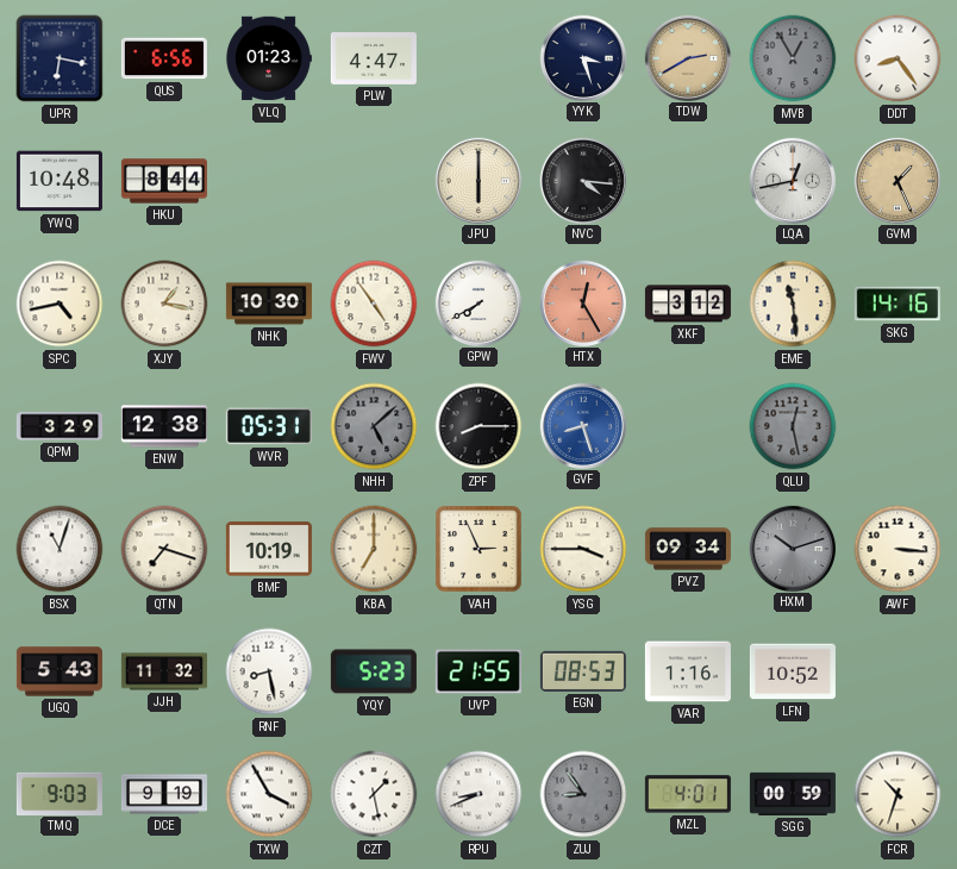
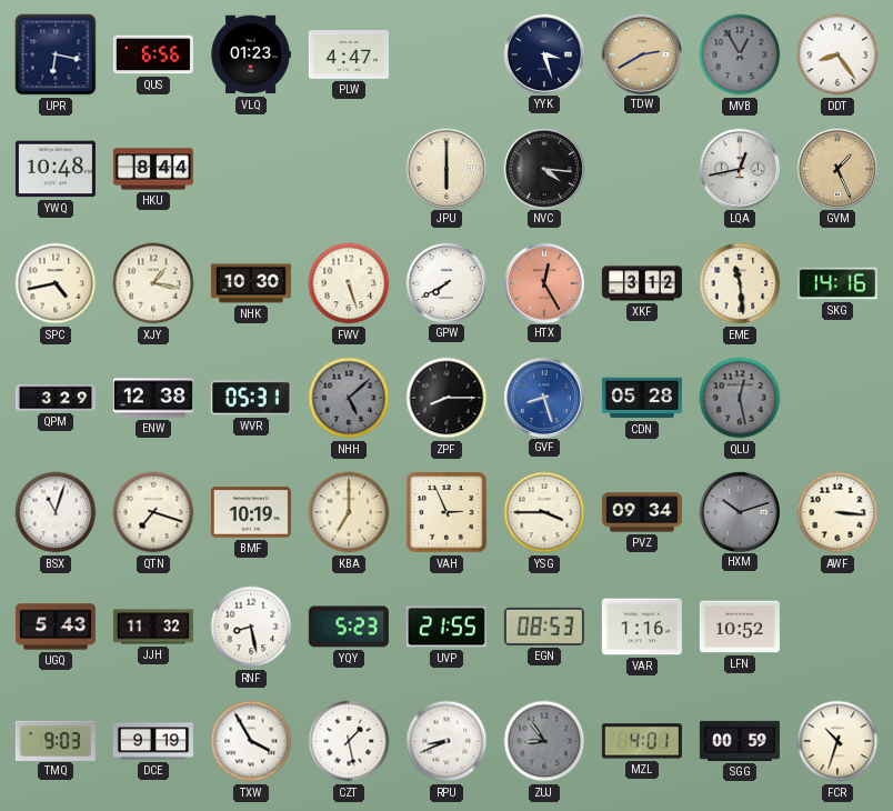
FWV: 4:54 -> 5:27 (349, 283)
CDN: none -> 05:28 (642, 398)
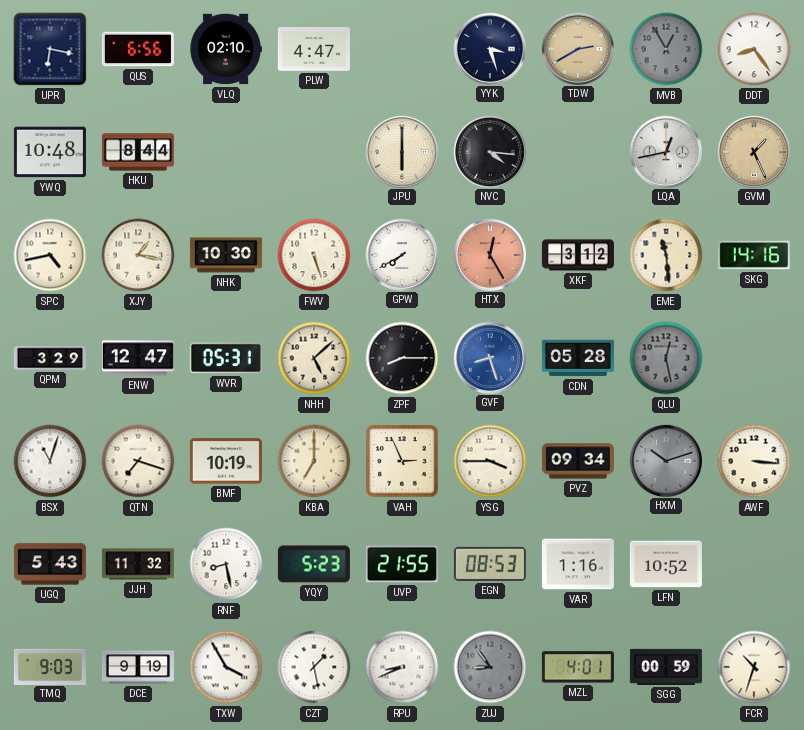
VLQ: 01:23 -> 02:10 (226, 49)
ENW: 12:38 -> 12:47 (138, 358)
NHH dial: grey -> cream (314, 358)
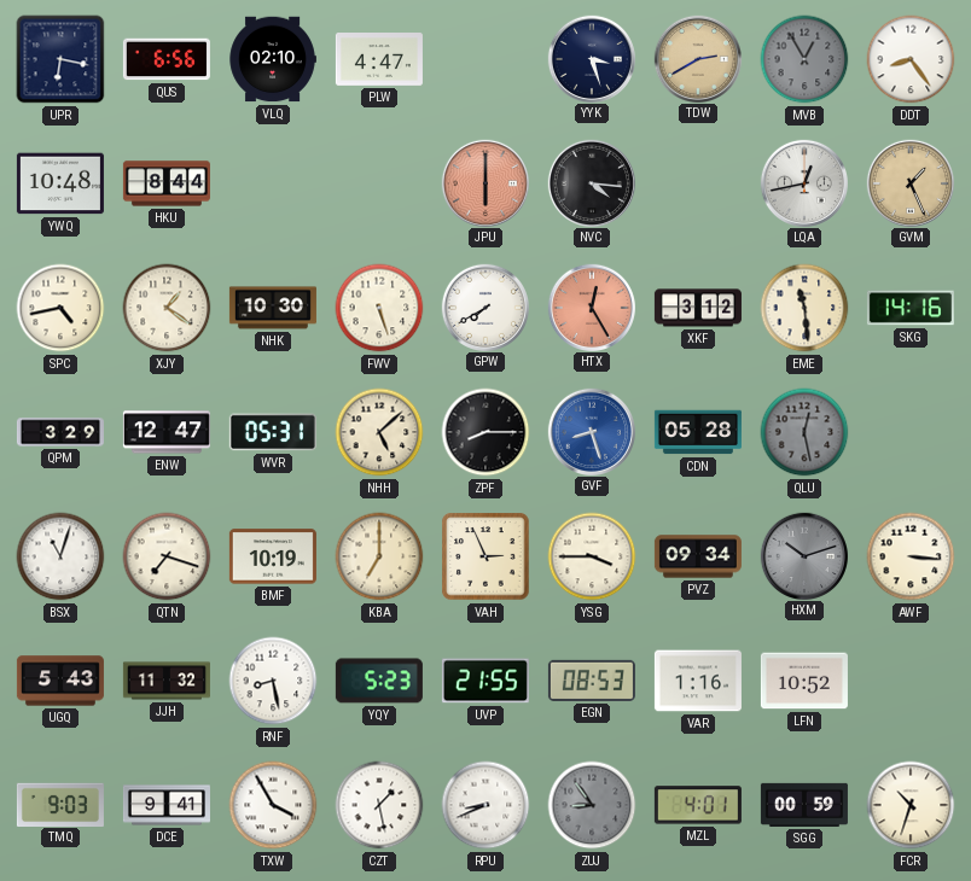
JPU dial: cream -> salmon (484, 182)
XJY: 1:17 -> 1:21 (167, 308)
DCE: 9:19 -> 9:41 (167, 805)
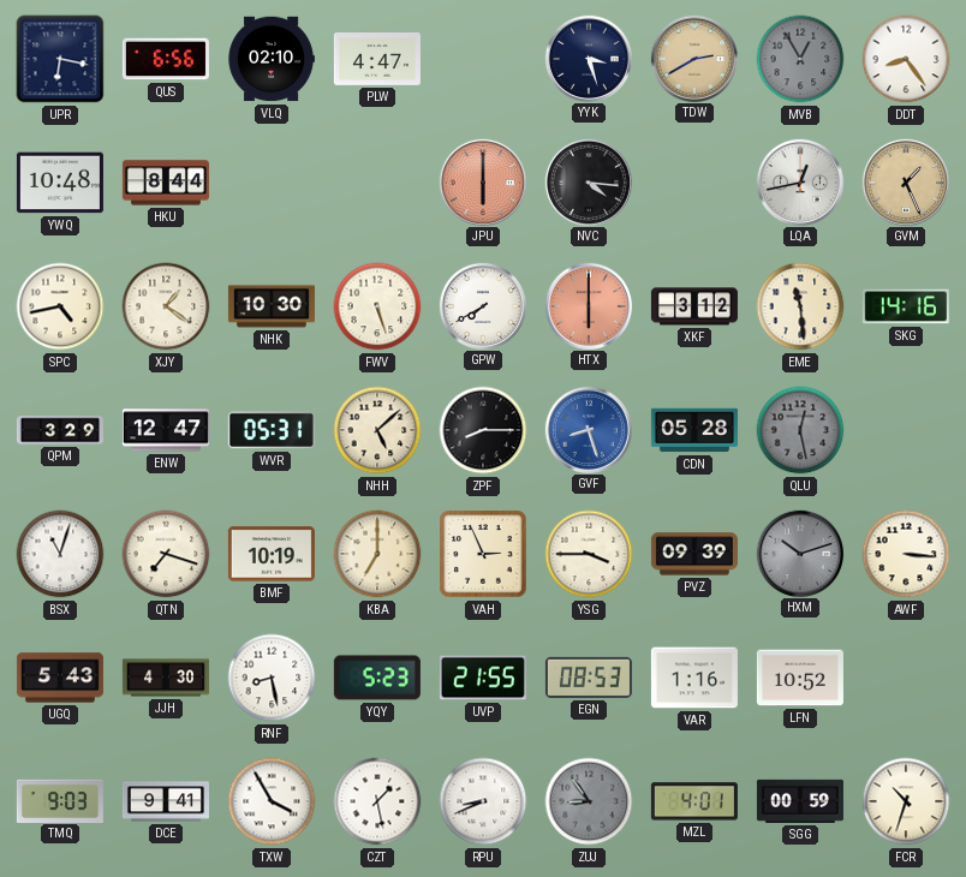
HTX: 12:25 -> 6:00 (588, 305)
PVZ: 09:34 -> 09:39 (694, 554)
JJH: 11:32 -> 4:30 (166, 678)
